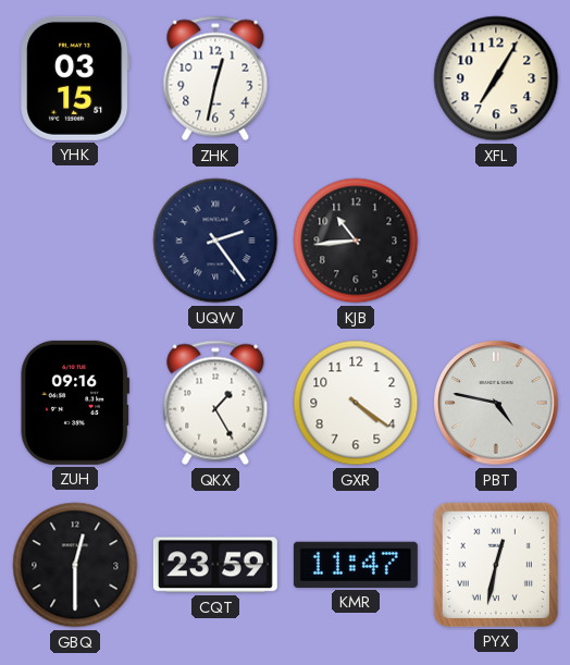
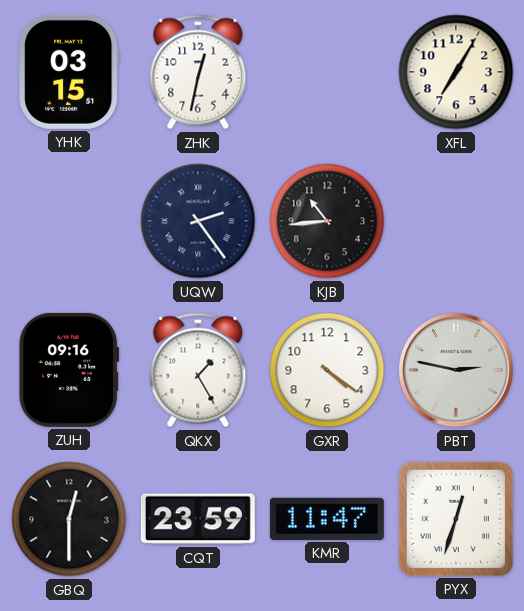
PBT: 4:47 -> 2:47 (456, 370)
PYX: 12:32 -> 12:33 (456, 519)
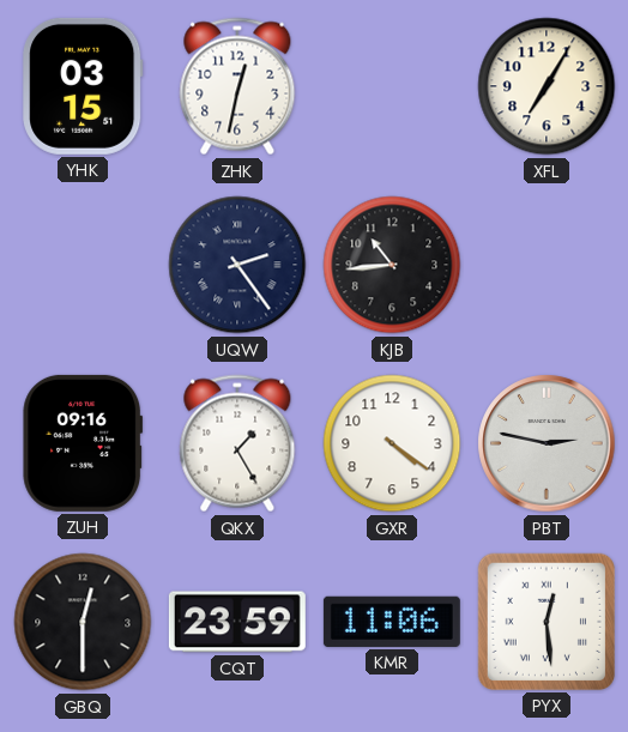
KMR: 11:47 -> 11:06 (392, 622)
PYX: 12:33 -> 12:29 (547, 622)
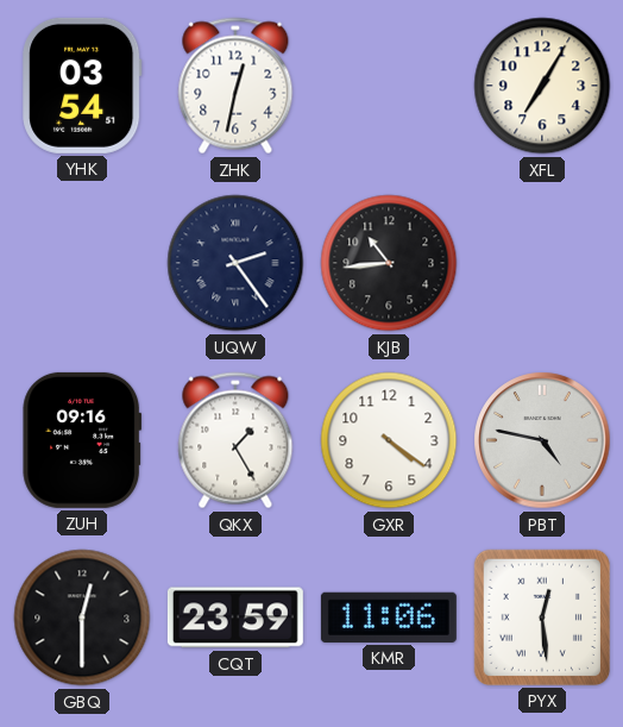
YHK: 03:15 -> 03:54 (83, 86)
PBT: 2:47 -> 4:47 (542, 440)
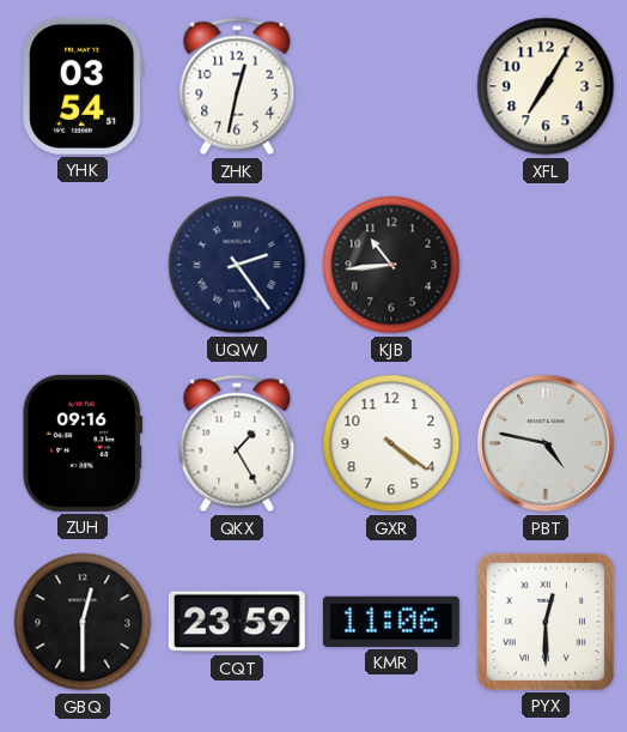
PYX: 12:29 -> 12:30 (546, 622)
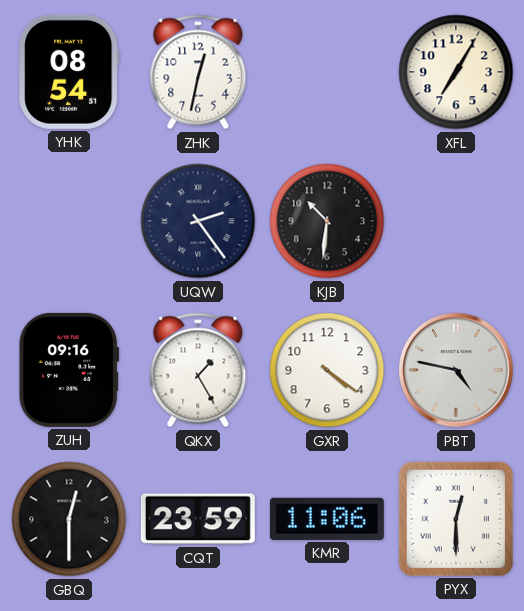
YHK: 03:54 -> 08:54 (70, 72)
KJB: 10:44 -> 10:31 (327, 221)
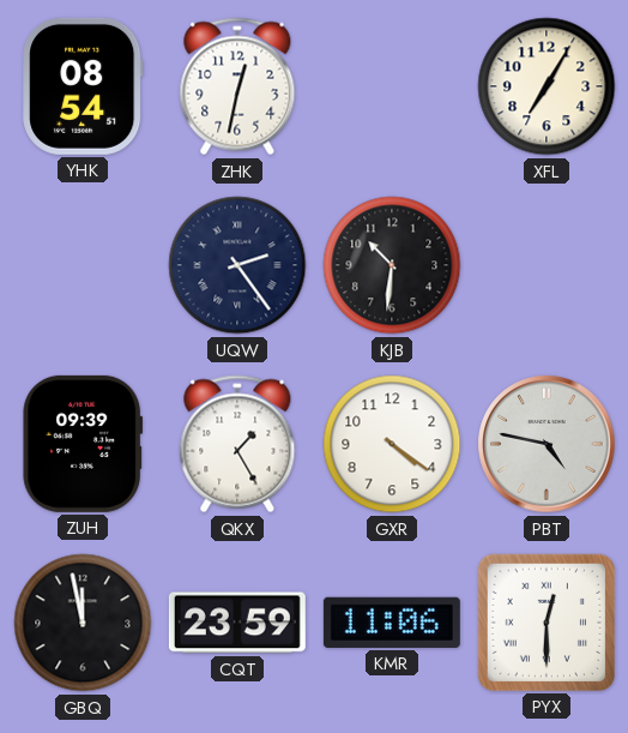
ZUH: 09:16 -> 09:39 (83, 444)
GBQ: 12:30 -> 11:58 (83, 623)
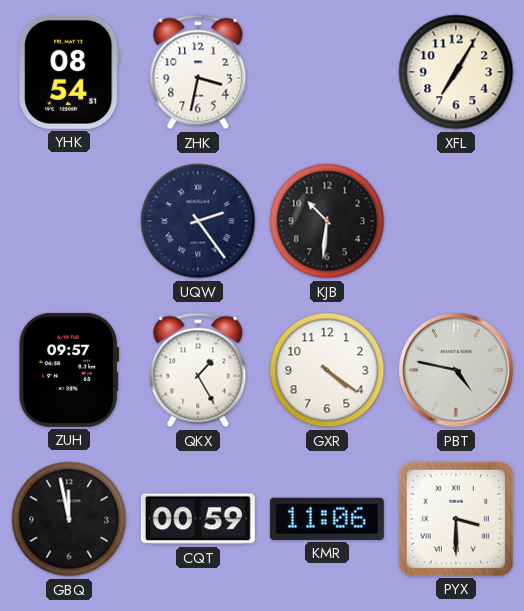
ZHK: 12:32 -> 3:32 (198, 72)
ZUH: 09:39 -> 09:57 (69, 370)
CQT: 23:59 -> 00:59 (198, 519)
PYX: 12:30 -> 3:30 (456, 519)
